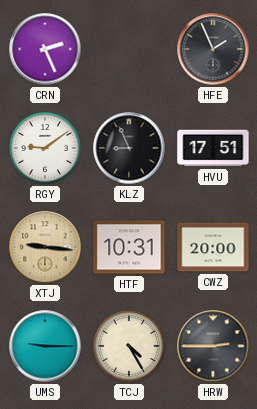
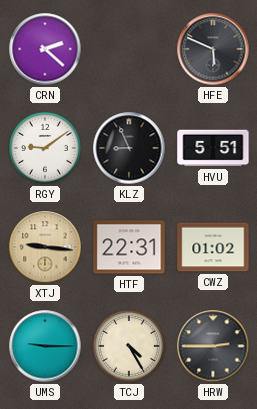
CRN: 2:26 -> 2:22 (45, 49)
HFE: 1:56 -> 5:49 (213, 49)
HVU: 17:51 -> 5:51 (213, 148)
HTF: 10:31 -> 22:31 (129, 247)
CWZ: 20:00 -> 01:02 (213, 247)
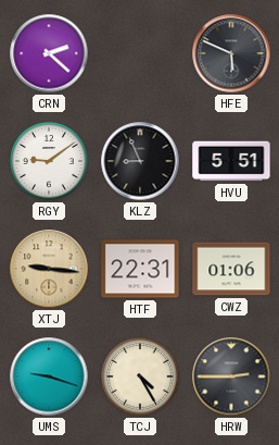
CWZ: 01:02 -> 01:06 (231, 269)
UMS: 9:15 -> 9:18 (49, 376)
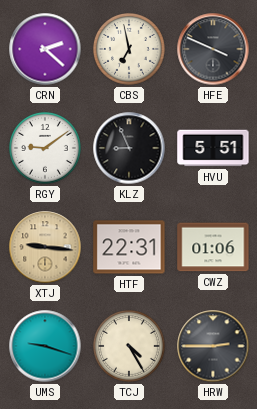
CBS: none -> 6:58 (129, 49)
HFE: 5:49 -> 3:49 (213, 49)
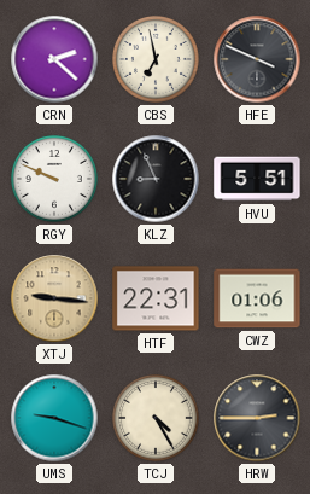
RGY: 9:09 -> 9:49 (54, 179)
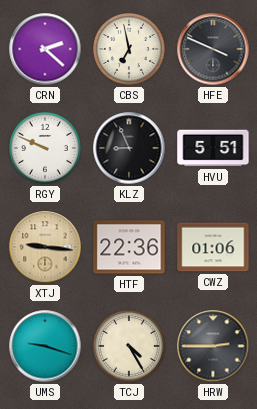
HTF: 22:31 -> 22:36 (129, 247)
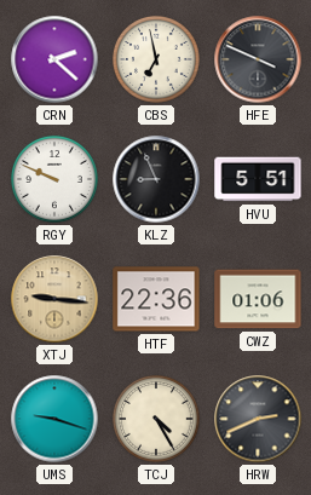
HRW: 2:45 -> 2:41 (258, 419)
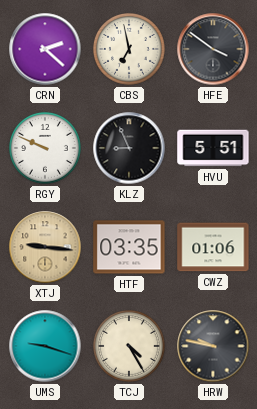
HFE: 3:49 -> 3:51 (213, 49)
HTF: 22:36 -> 03:35 (129, 247)
HRW: 2:41 -> 9:47 (213, 346)
